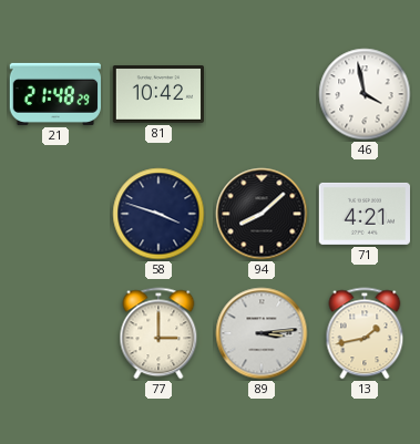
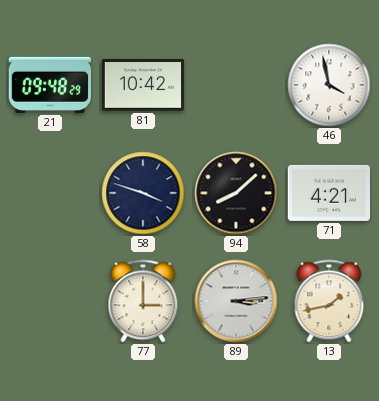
21: 21:48 -> 09:48 (49, 85)
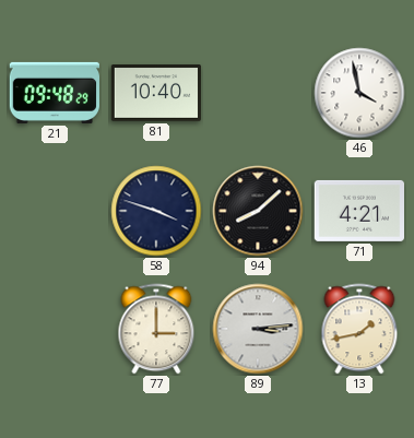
81: 10:42 -> 10:40 (156, 94)
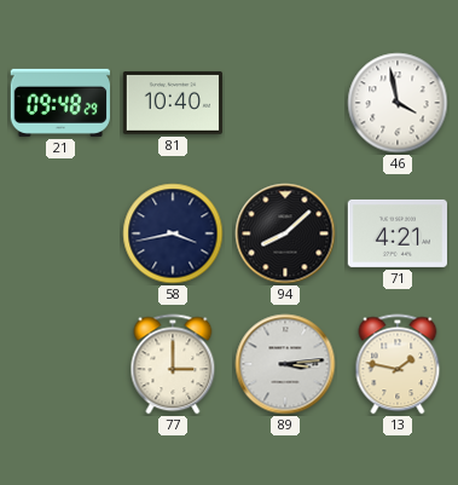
58: 3:48 -> 3:43 (173, 233)
13: 1:43 -> 1:47 (398, 364)
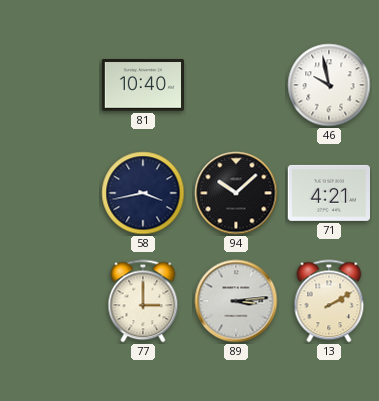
21: 09:48 -> none (59, 103)
46: 3:58 -> 9:58 (329, 85)
94: 8:08 -> 10:08 (236, 193)
13: 1:47 -> 2:10 (329, 301)
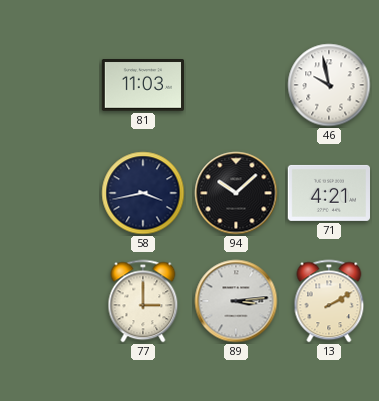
81: 10:40 -> 11:03 (143, 86)
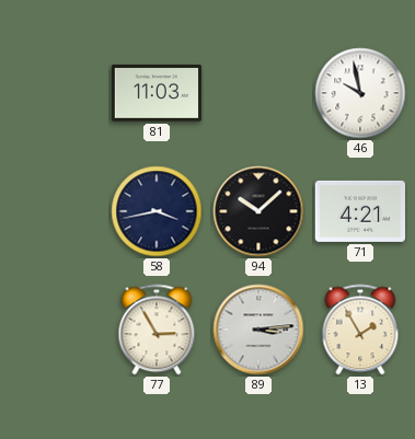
77: 3:00 -> 2:55 (157, 330)
13: 2:10 -> 1:55 (360, 330)
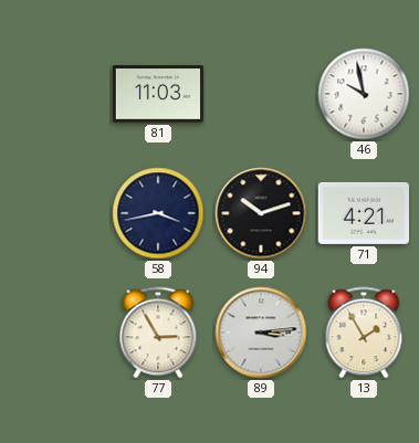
94: 10:08 -> 10:12 (261, 213)
